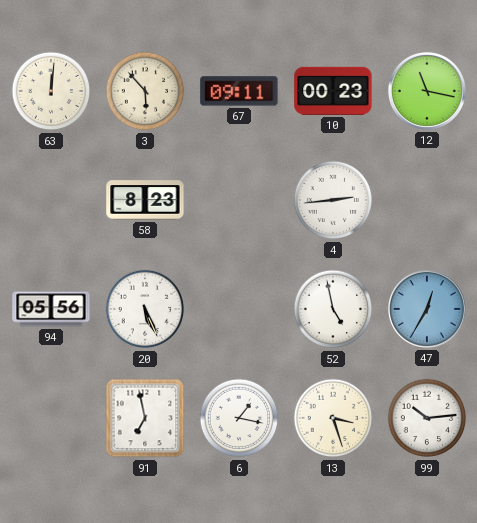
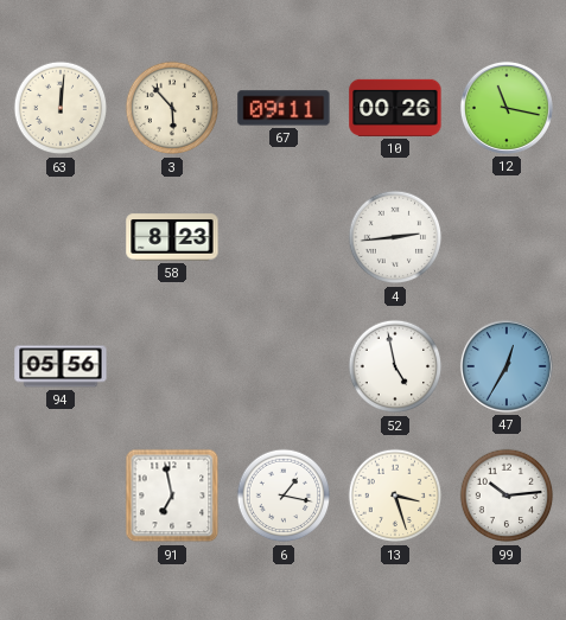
10: 00:23 -> 00:26 (395, 108)
20: 5:26 -> none (145, 309)
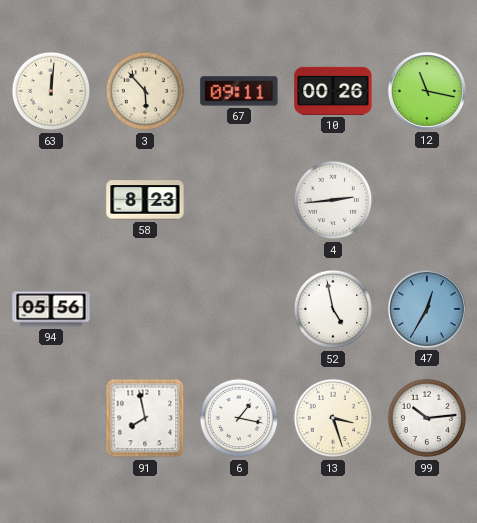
91: 6:58 -> 7:58 (145, 418)
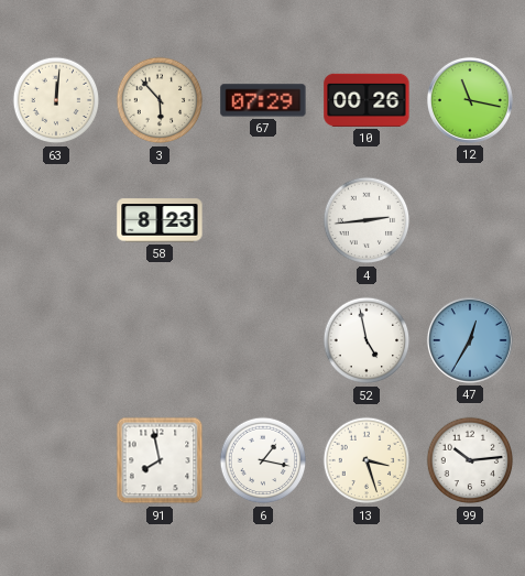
67: 09:11 -> 07:29 (263, 100)
94: 05:56 -> none (51, 309)
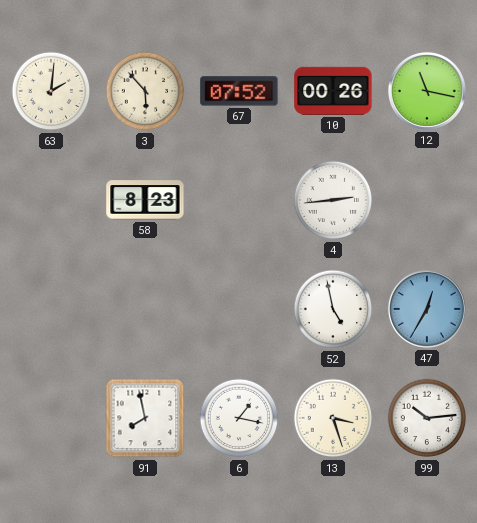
63: 12:01 -> 2:01 (51, 91)
67: 07:29 -> 07:52 (239, 91)
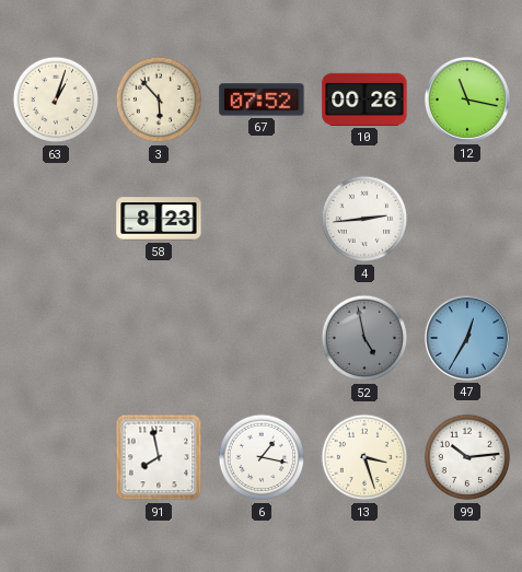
63: 2:01 -> 1:03 (56, 100)
52 dial: white -> grey (364, 338)
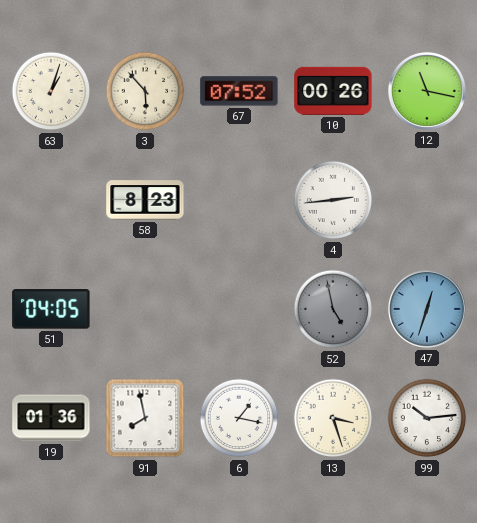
51: none -> 04:05 (51, 309)
47: 12:35 -> 12:33 (427, 309)
19: none -> 01:36 (51, 418)
